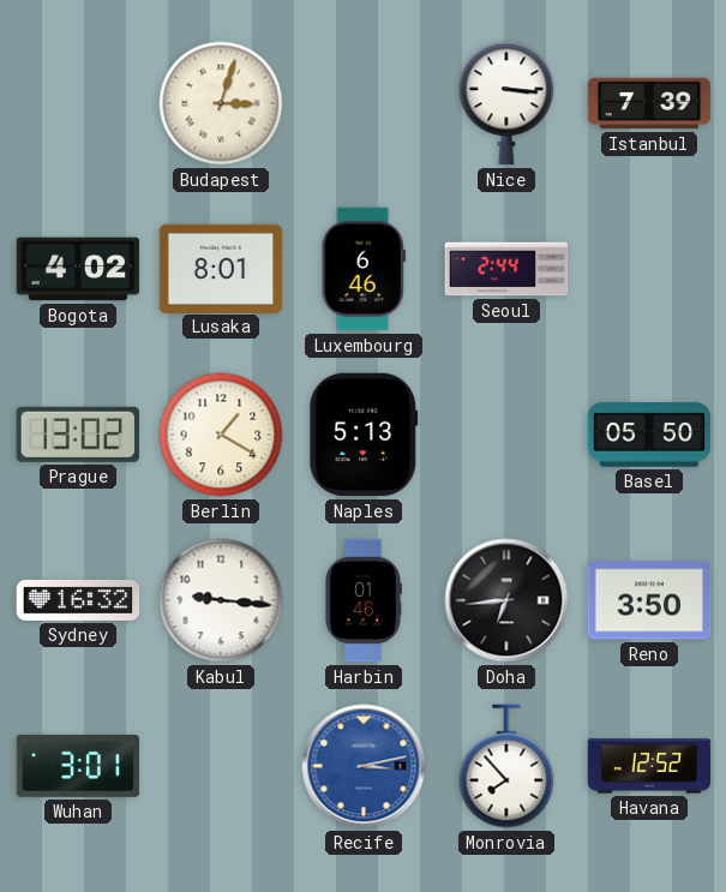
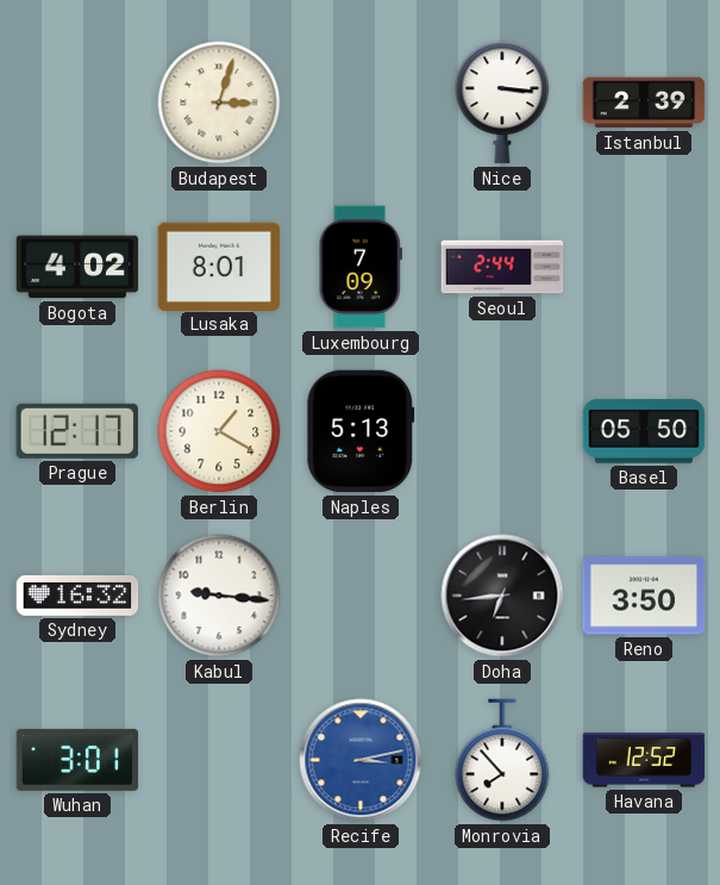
Istanbul: 7:39 -> 2:39 (644, 102)
Luxembourg: 6:46 -> 7:09 (361, 267)
Prague: 13:02 -> 12:17 (77, 431)
Harbin: 01:46 -> none (362, 600)
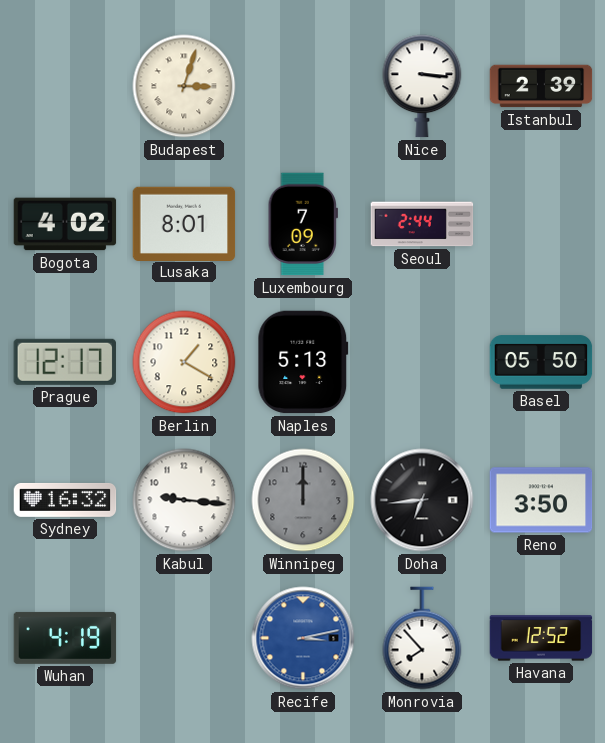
Winnipeg: none -> 12:00 (303, 500)
Wuhan: 3:01 -> 4:19 (65, 638)
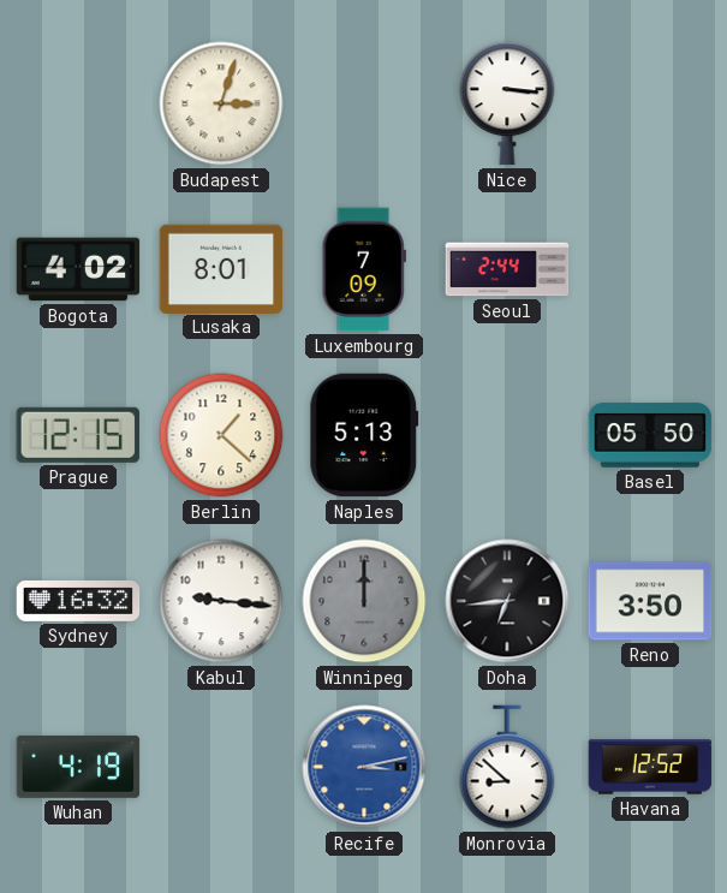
Istanbul: 2:39 -> none (541, 86)
Prague: 12:17 -> 12:15 (78, 435)
Berlin: 1:20 -> 1:22 (221, 435)
Monrovia: 7:53 -> 8:52 (507, 767)
